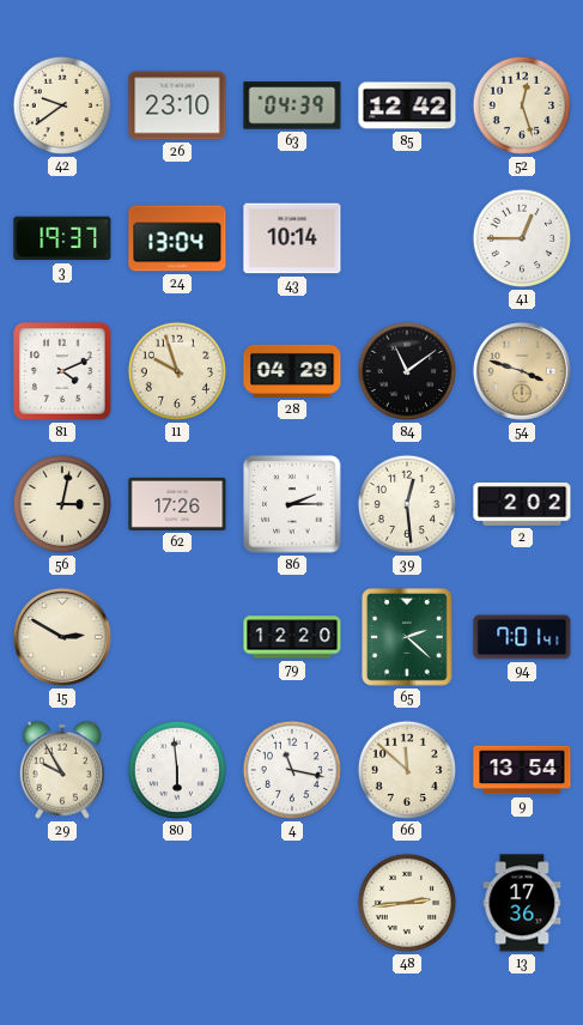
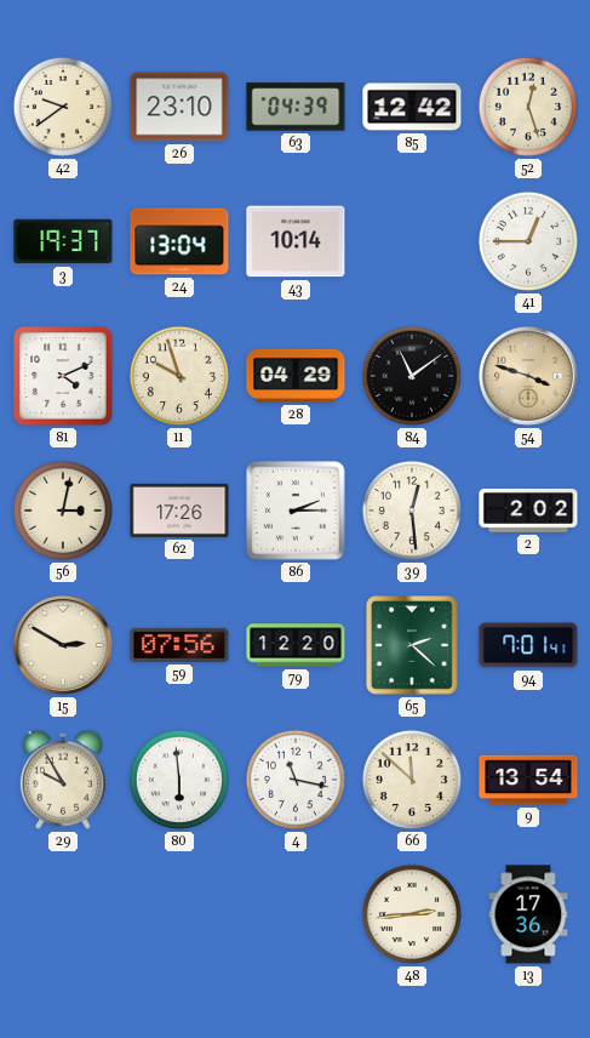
59: none -> 07:56 (179, 645)
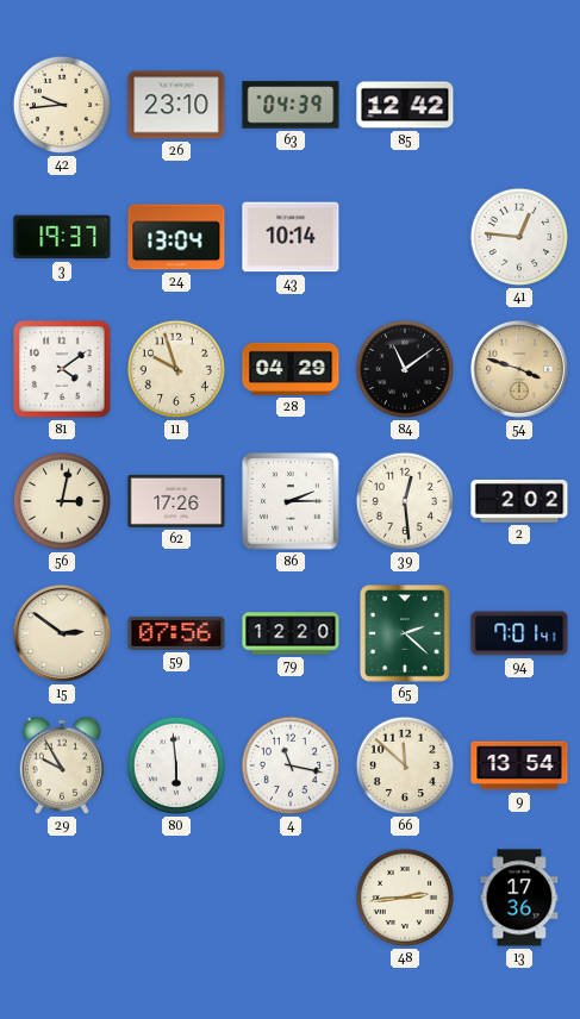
42: 9:39 -> 9:44 (62, 105)
52: 12:27 -> none (528, 107)
41: 12:45 -> 12:46 (519, 237)
81: 4:11 -> 4:09 (62, 369)
15: 2:50 -> 2:51 (62, 633)
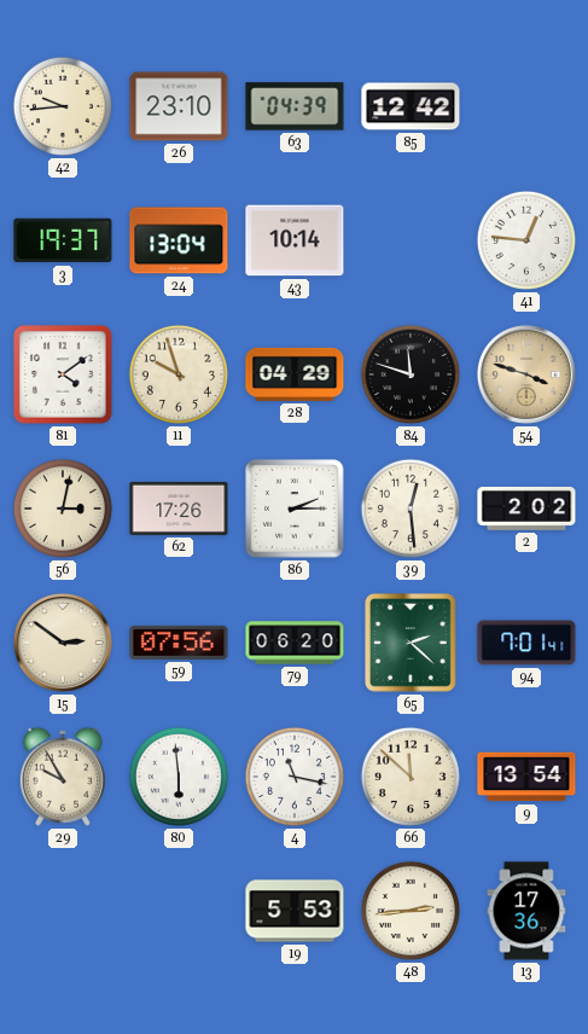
84: 11:09 -> 11:48 (411, 374)
79: 12:20 -> 06:20 (295, 643)
19: none -> 5:53 (295, 911)
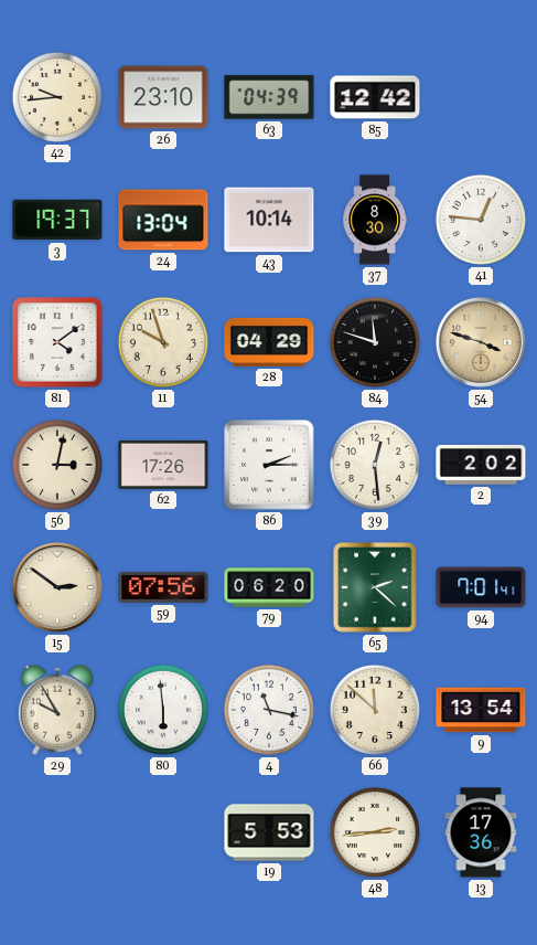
37: none -> 8:30 (375, 220)
